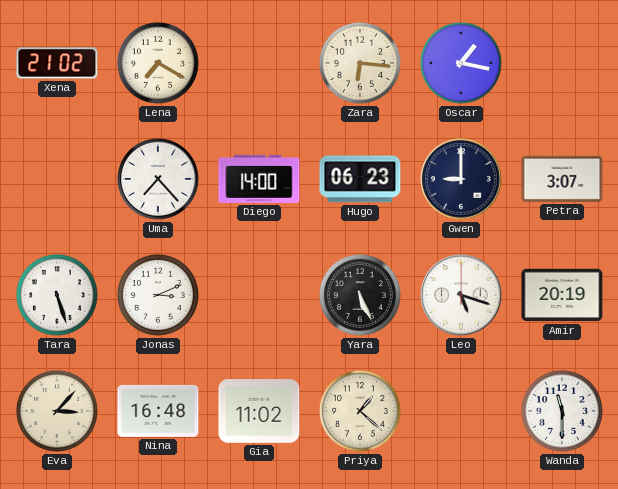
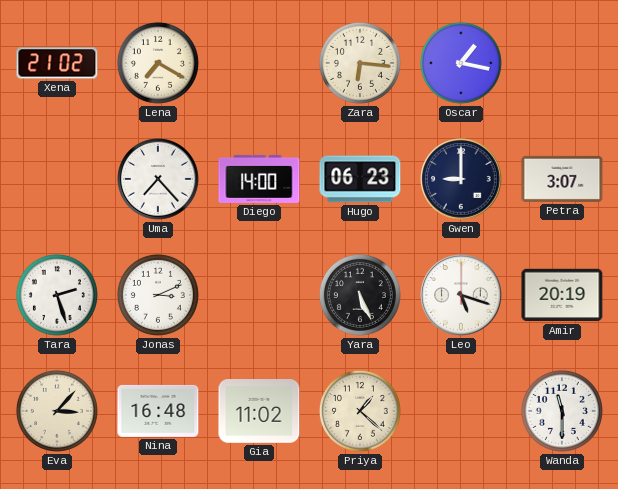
Tara: 5:27 -> 2:27 (57, 295)
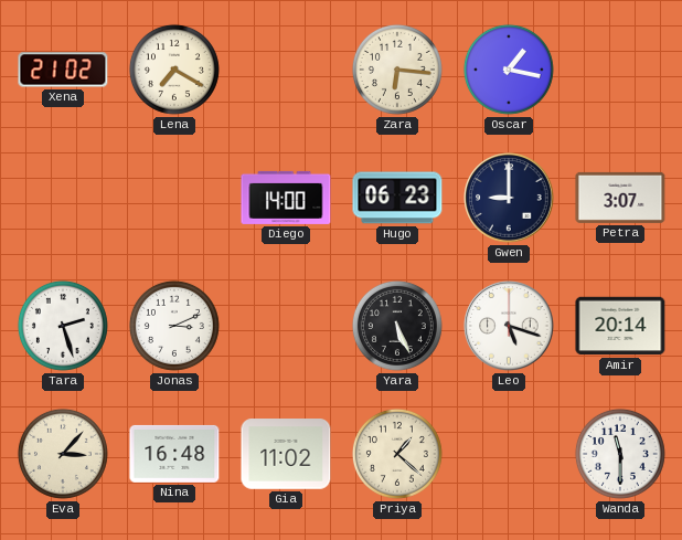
Uma: 7:23 -> none (158, 179)
Amir: 20:19 -> 20:14 (620, 326)
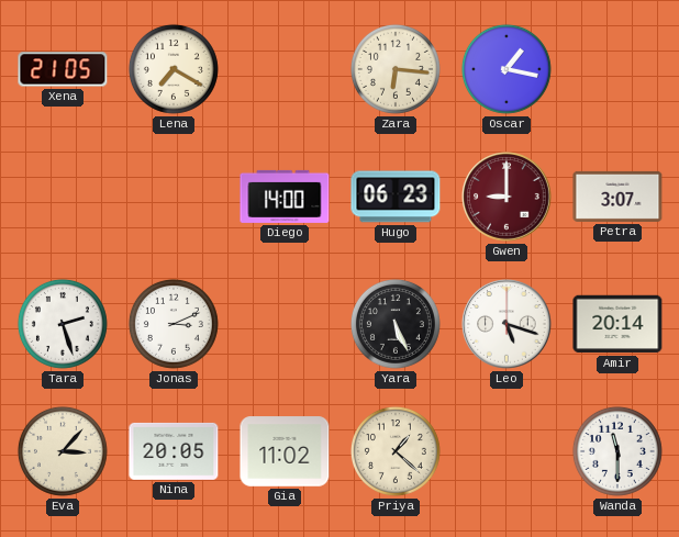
Xena: 21:02 -> 21:05 (63, 69)
Gwen dial: navy -> burgundy (507, 197)
Nina: 16:48 -> 20:05 (174, 451)
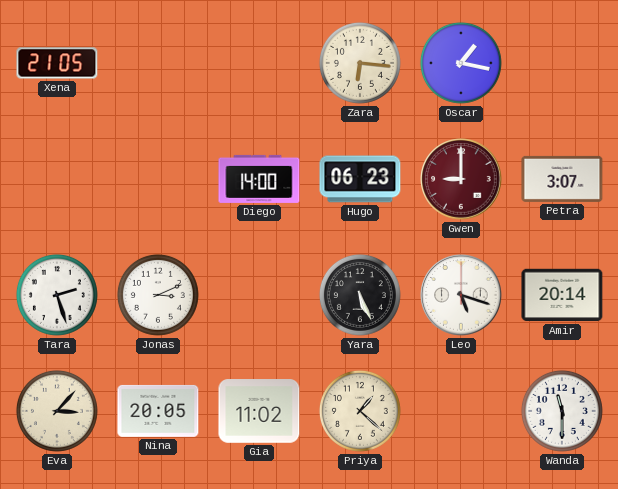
Lena: 7:20 -> none (174, 69)
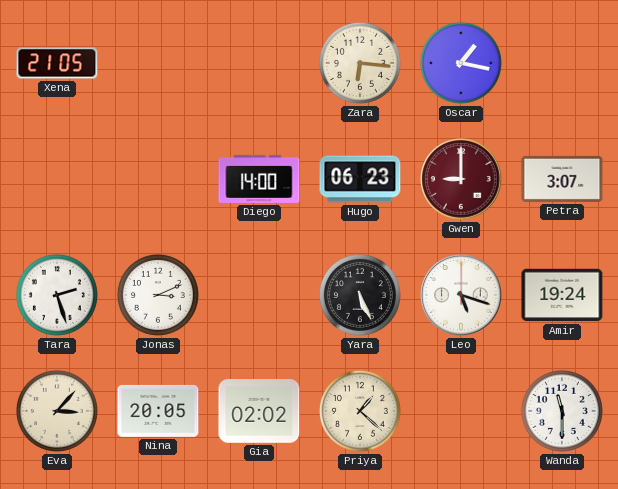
Amir: 20:14 -> 19:24 (562, 295)
Gia: 11:02 -> 02:02 (259, 411)
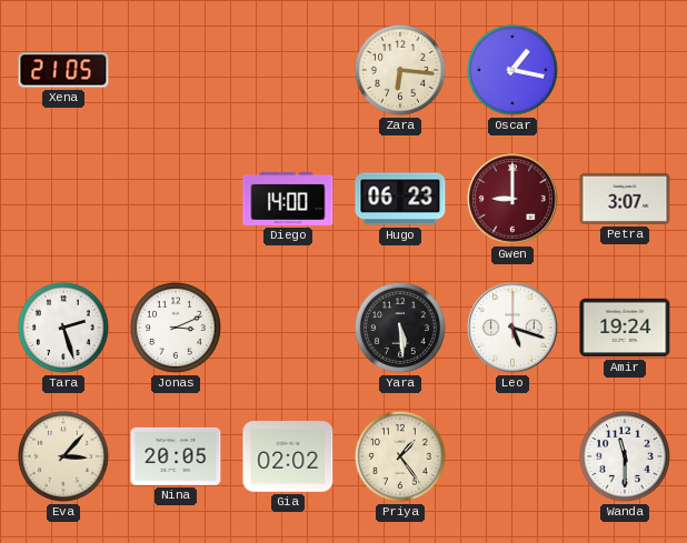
Yara: 5:26 -> 5:29 (400, 328)
Priya: 1:22 -> 1:24 (400, 456)
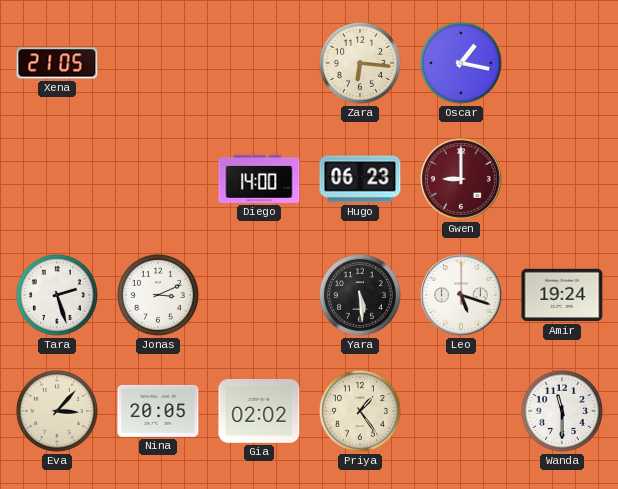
Petra: 3:07 -> none (625, 199)
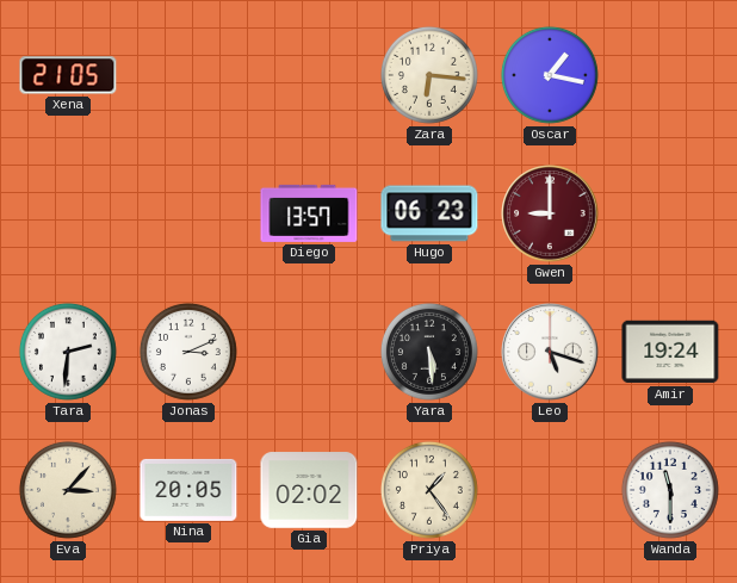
Diego: 14:00 -> 13:57 (309, 213)
Tara: 2:27 -> 2:31 (68, 352)
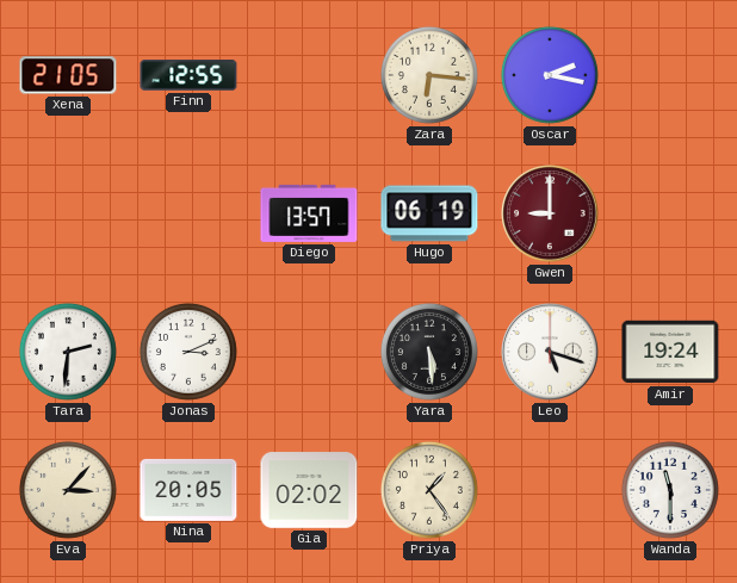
Finn: none -> 12:55 (188, 75)
Oscar: 1:17 -> 2:17 (550, 75)
Hugo: 06:23 -> 06:19 (429, 213)
